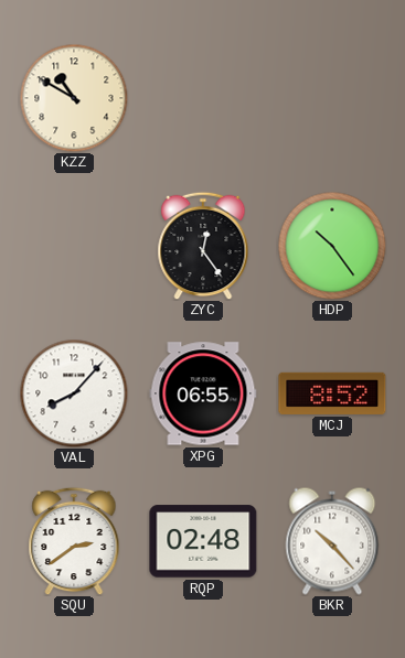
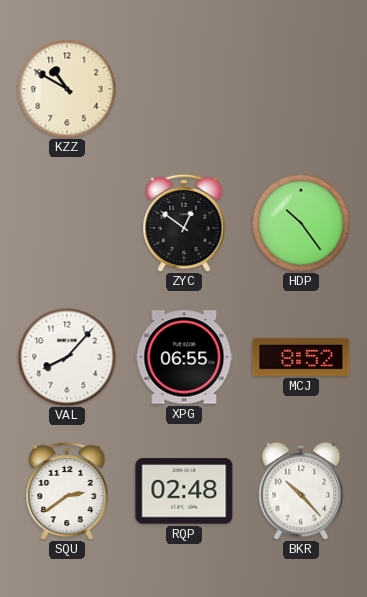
ZYC: 12:24 -> 12:51 (184, 223)
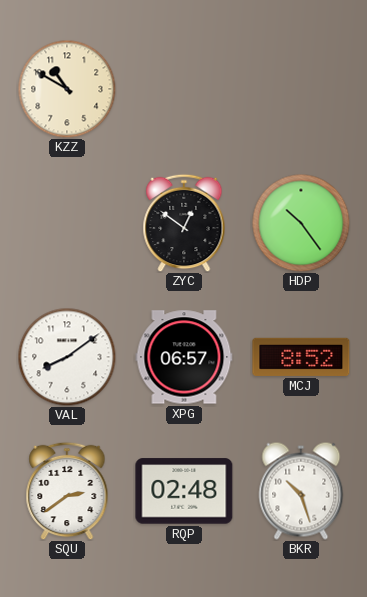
VAL: 8:07 -> 8:09 (67, 357)
XPG: 06:55 -> 06:57 (184, 357)
BKR: 10:23 -> 10:27 (301, 491)
